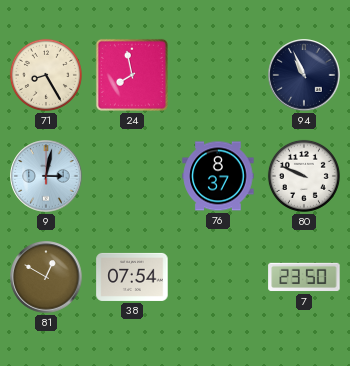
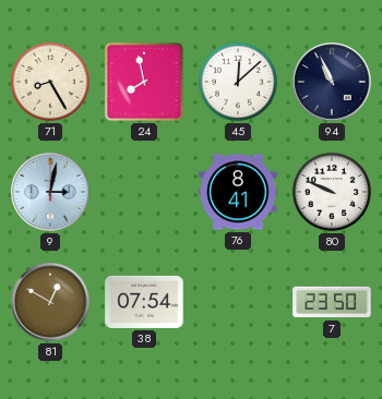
45: none -> 12:08 (238, 82)
76: 8:37 -> 8:41 (238, 192)
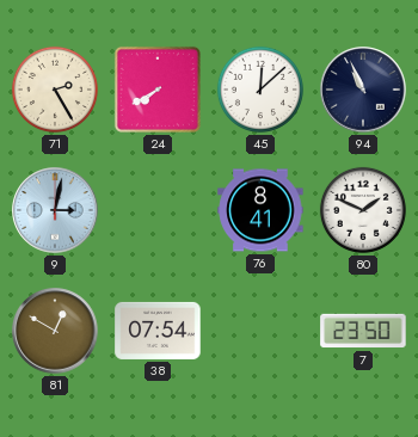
71: 8:25 -> 2:25 (55, 90)
24: 7:58 -> 7:40 (158, 90)
80: 9:49 -> 1:49 (363, 210)
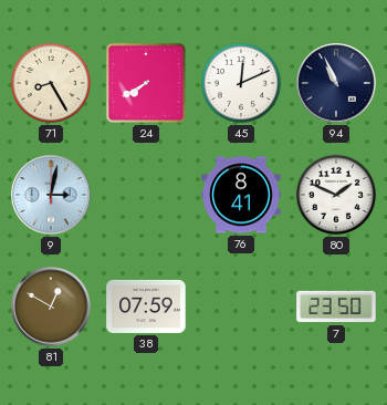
71: 2:25 -> 8:25 (51, 83)
45: 12:08 -> 12:11 (241, 83)
38: 07:54 -> 07:59 (146, 307)
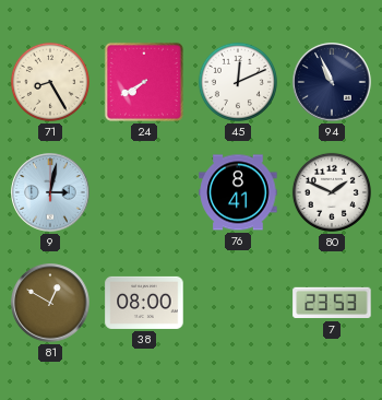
38: 07:59 -> 08:00 (144, 303)
7: 23:50 -> 23:53 (332, 303)
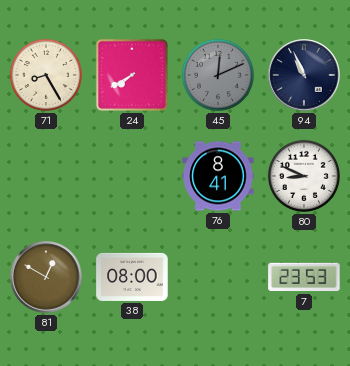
45 dial: white -> grey (218, 75)
9: 3:02 -> none (50, 192)
80: 1:49 -> 8:49 (304, 176)
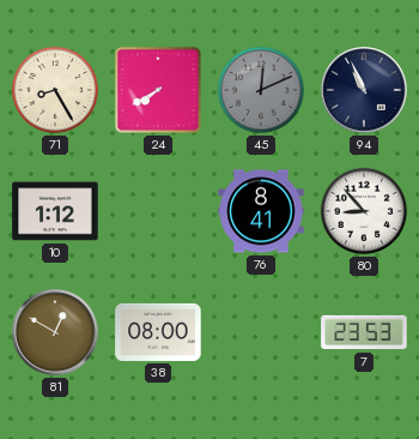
10: none -> 1:12 (55, 211)
80: 8:49 -> 8:53 (364, 211)
